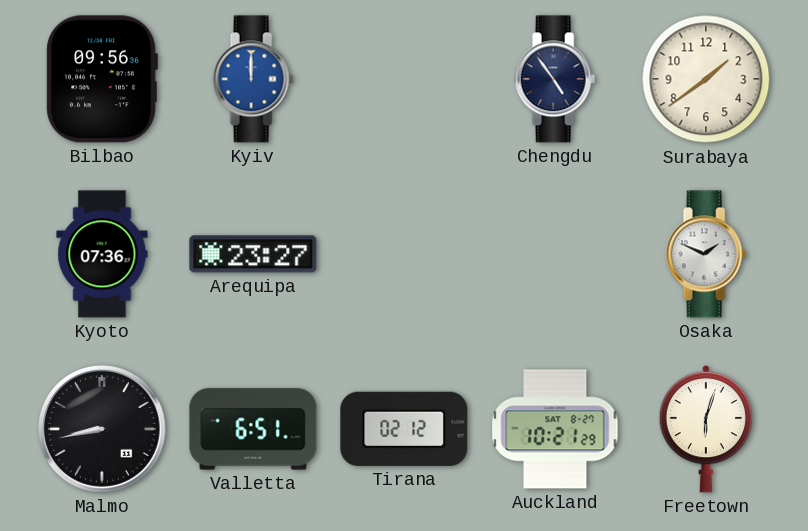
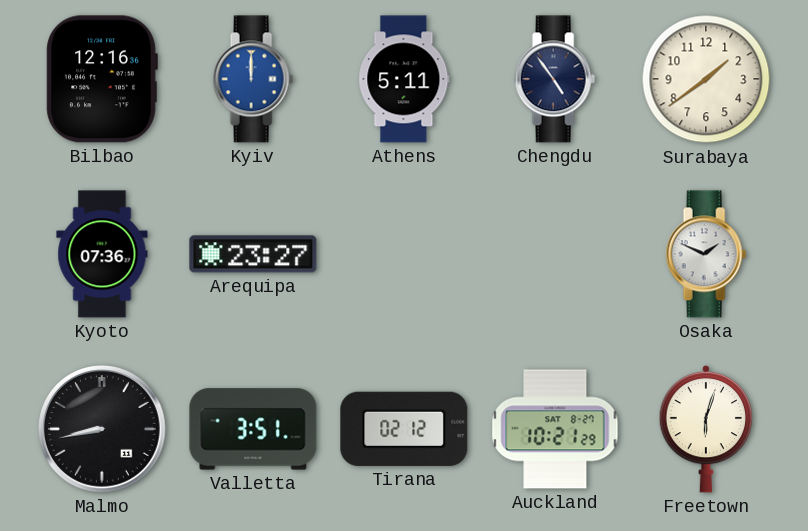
Bilbao: 09:56 -> 12:16 (102, 79)
Athens: none -> 5:11 (404, 79)
Valletta: 6:51 -> 3:51 (253, 429)
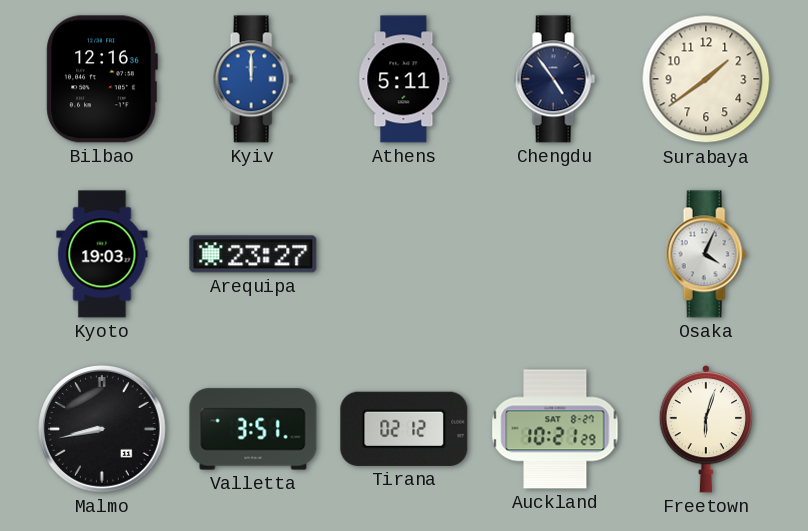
Kyoto: 07:36 -> 19:03 (102, 254)
Osaka: 1:49 -> 4:04 (706, 254)
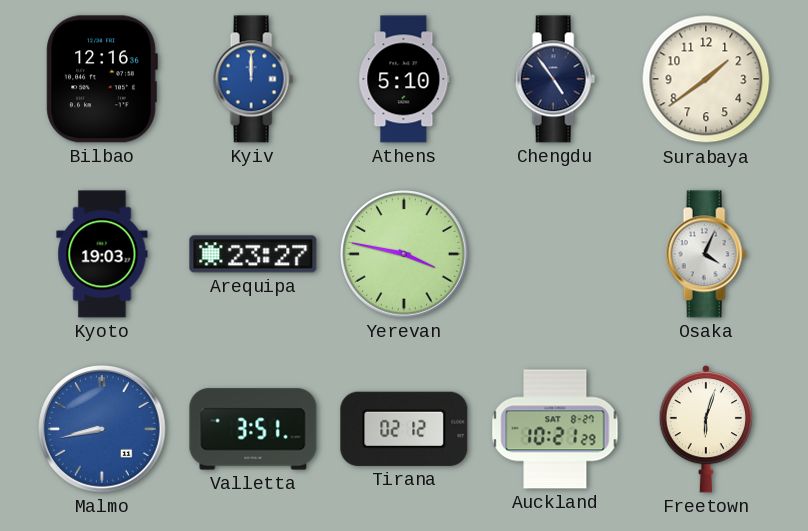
Athens: 5:11 -> 5:10 (404, 79)
Yerevan: none -> 3:47 (405, 255)
Malmo dial: black -> blue (103, 430)
